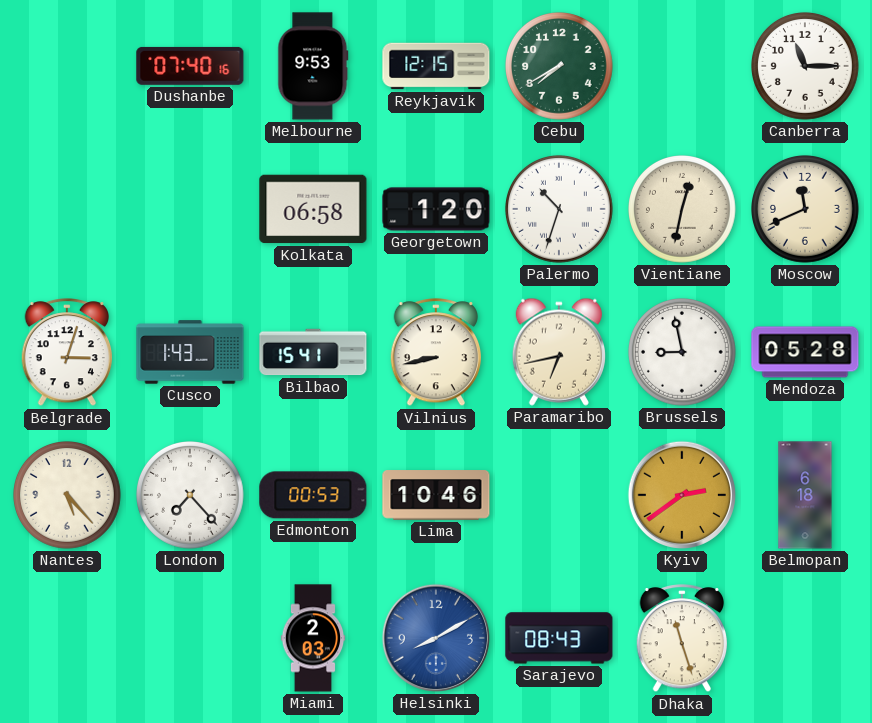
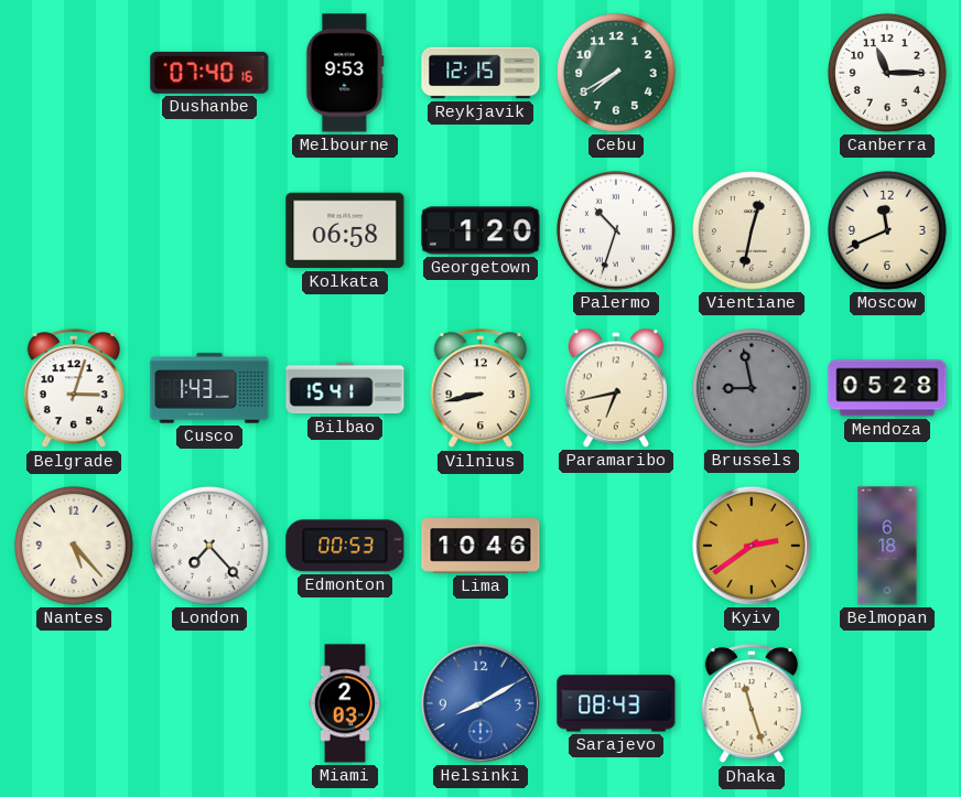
Brussels dial: white -> grey (753, 389)
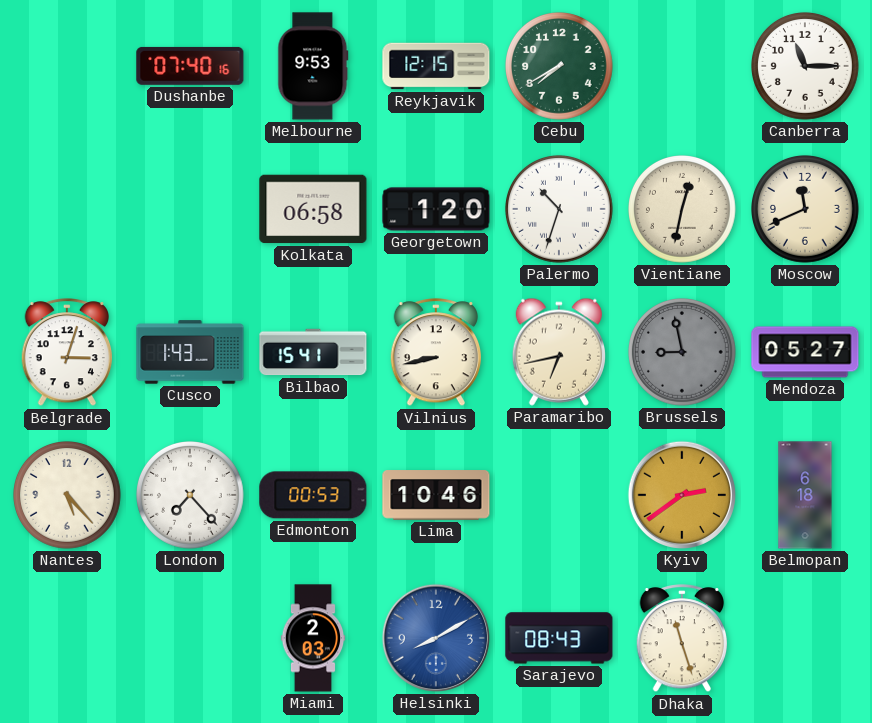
Mendoza: 05:28 -> 05:27 (805, 352)
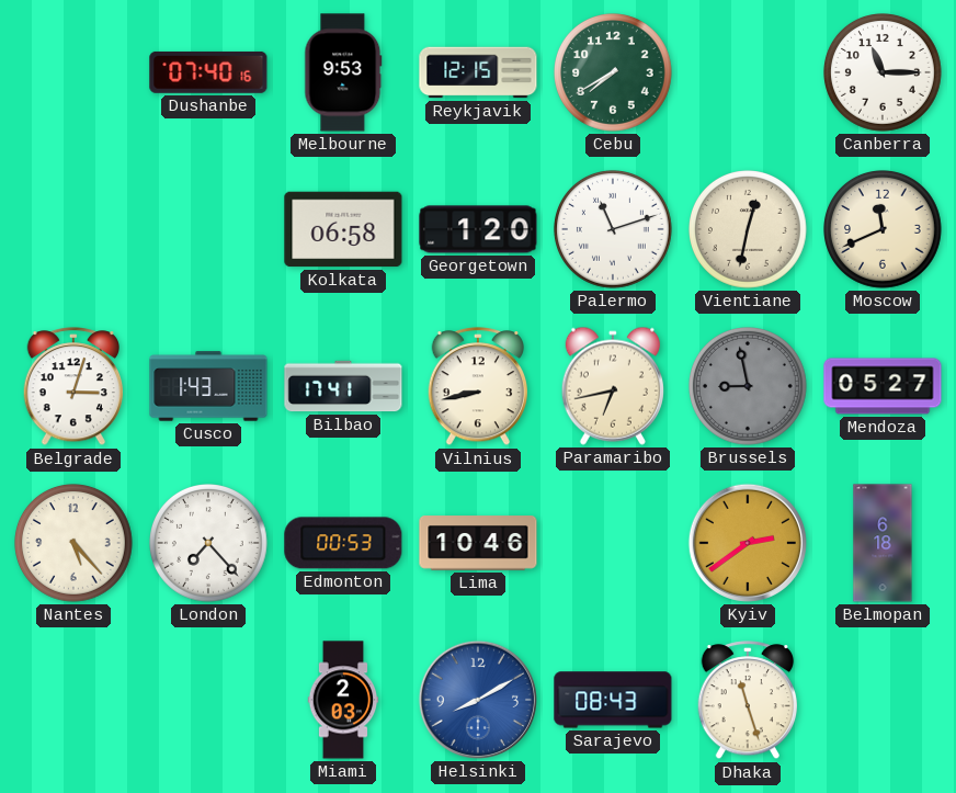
Palermo: 10:33 -> 11:12 (614, 230)
Bilbao: 15:41 -> 17:41 (343, 386)
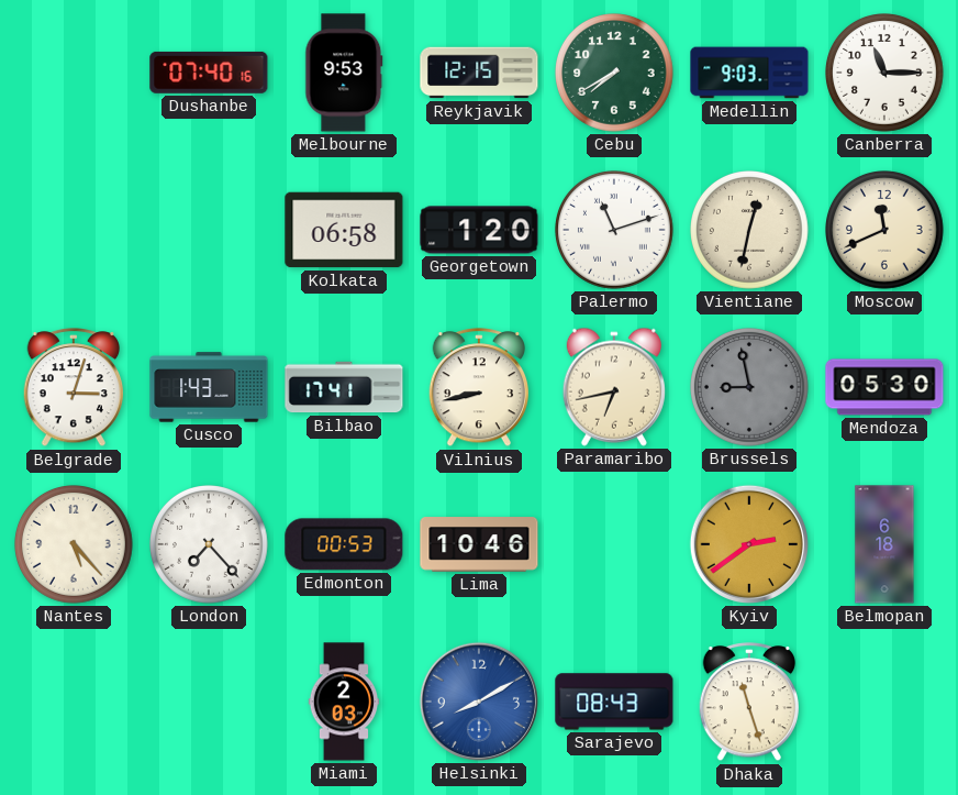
Medellin: none -> 9:03 (749, 73)
Mendoza: 05:27 -> 05:30 (884, 387)
